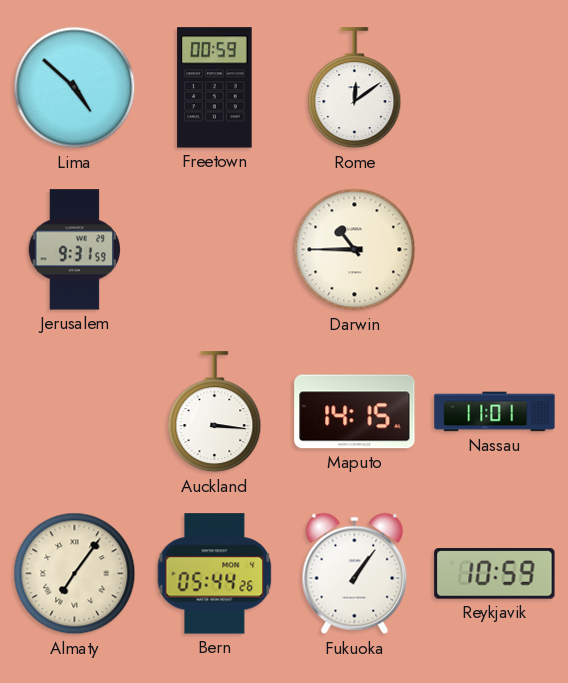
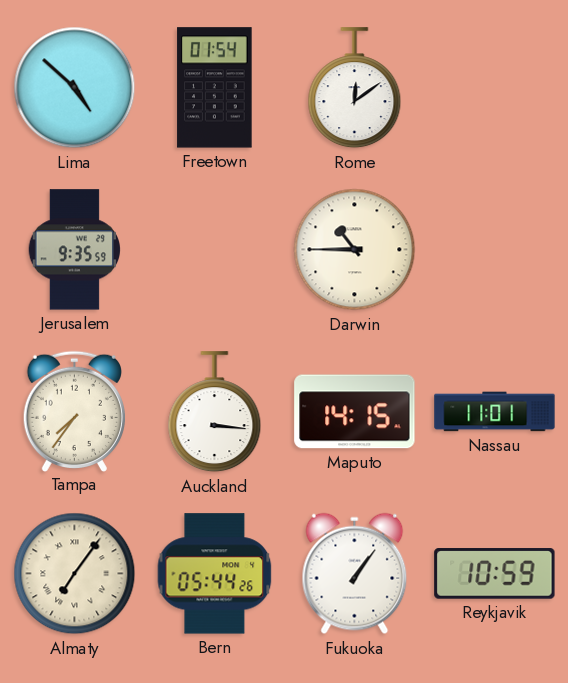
Freetown: 00:59 -> 01:54 (215, 88)
Jerusalem: 9:31 -> 9:35 (74, 250)
Tampa: none -> 7:36 (74, 411)
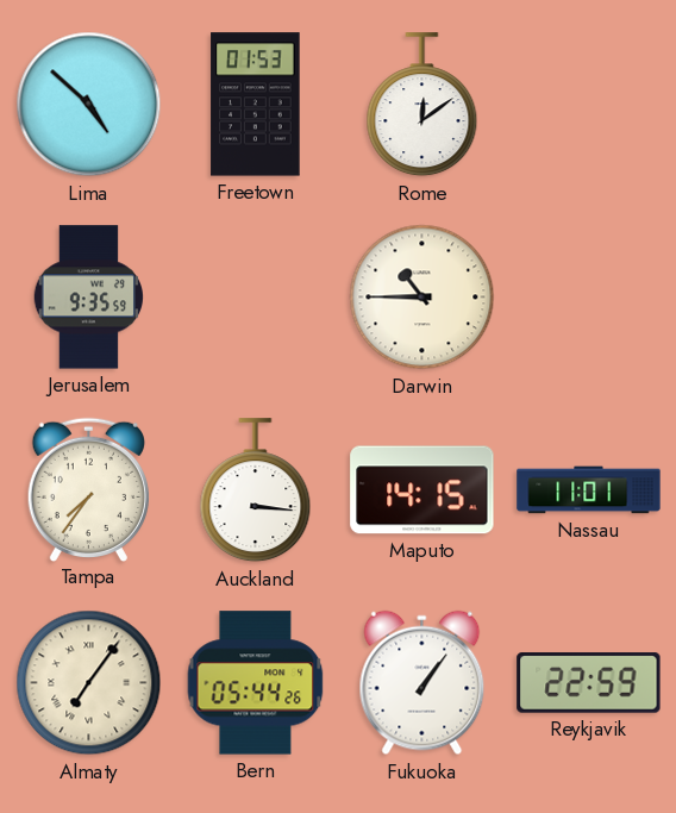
Freetown: 01:54 -> 01:53 (256, 105)
Reykjavik: 10:59 -> 22:59 (589, 683)
